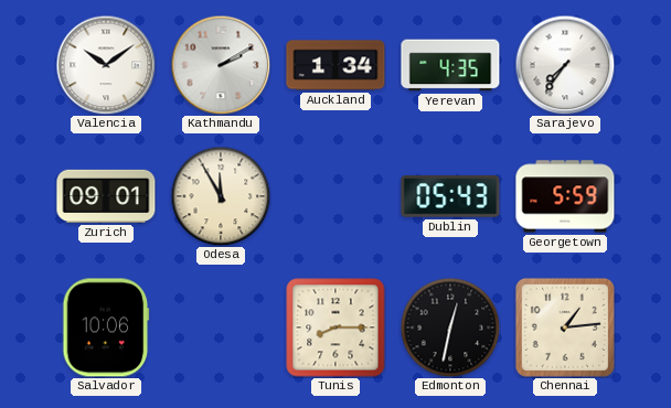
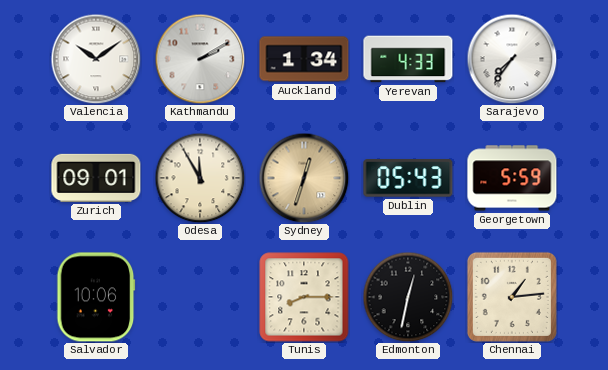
Yerevan: 4:35 -> 4:33 (408, 59)
Sydney: none -> 12:33 (304, 178)
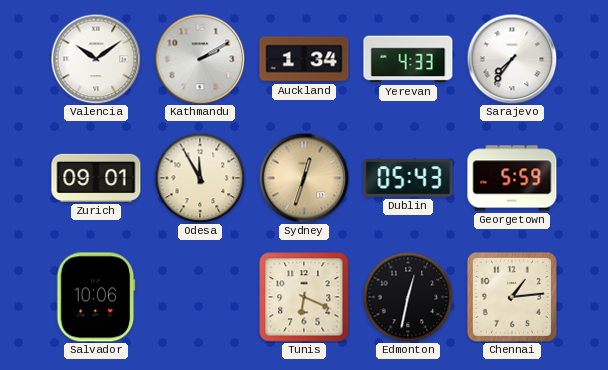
Tunis: 8:15 -> 6:19 (304, 297)
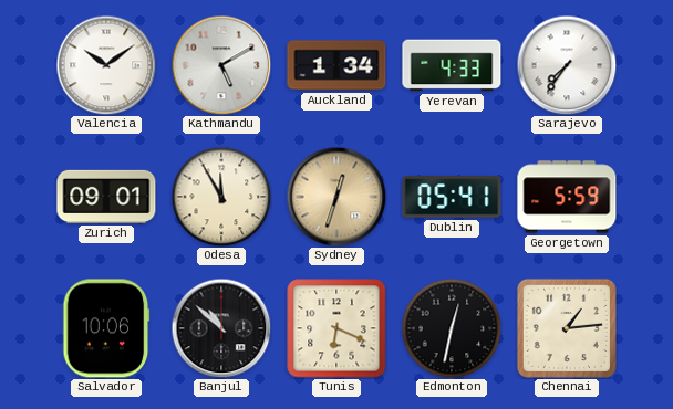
Kathmandu: 2:10 -> 5:10 (221, 65)
Dublin: 05:43 -> 05:41 (452, 197)
Banjul: none -> 10:52 (221, 328)
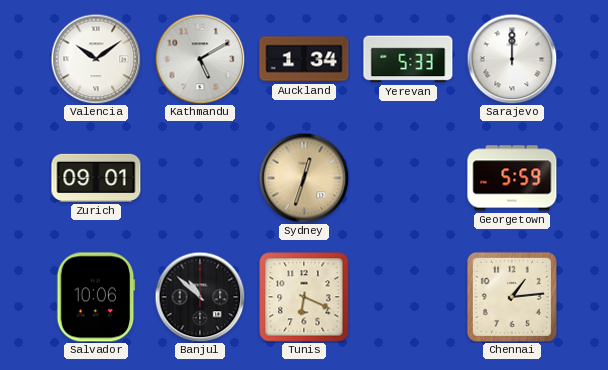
Yerevan: 4:33 -> 5:33 (408, 59)
Sarajevo: 7:36 -> 12:00 (512, 59)
Odesa: 11:55 -> none (221, 197)
Dublin: 05:41 -> none (452, 197)
Edmonton: 12:32 -> none (452, 328)
